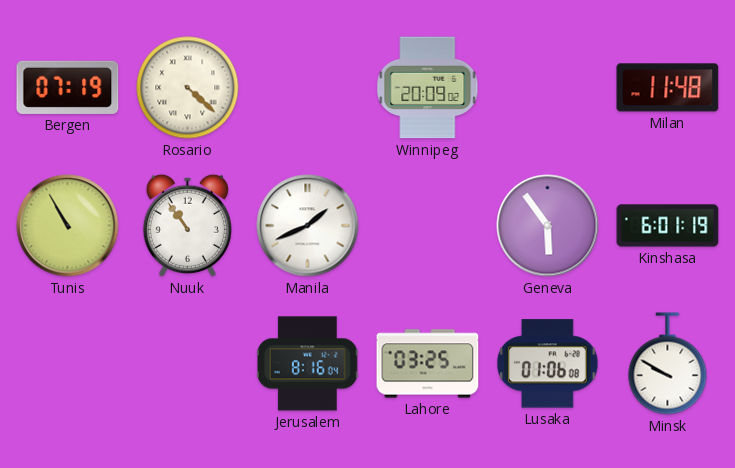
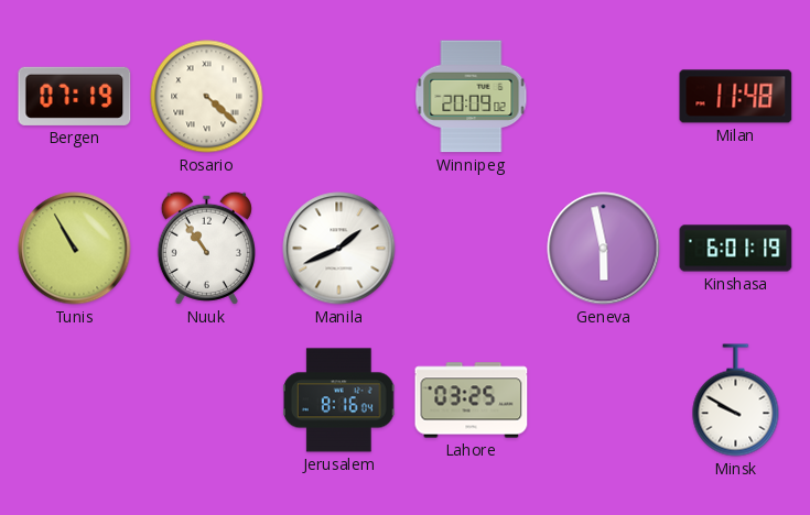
Geneva: 5:54 -> 5:58 (604, 249)
Lusaka: 01:06 -> none (548, 364)
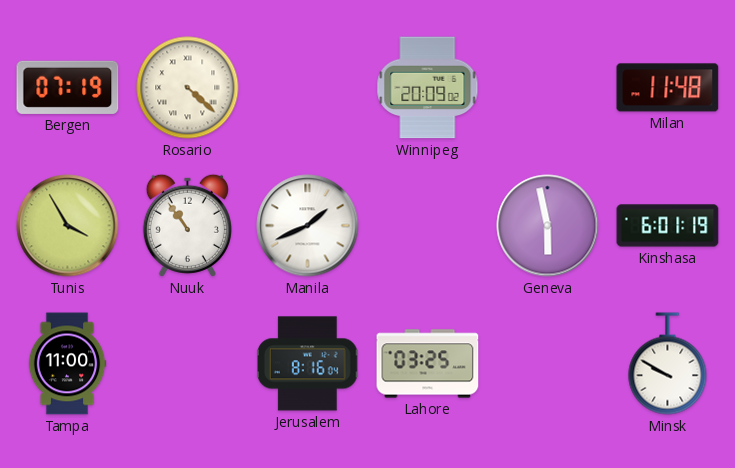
Tunis: 10:55 -> 3:55 (68, 226)
Tampa: none -> 11:00 (67, 364)
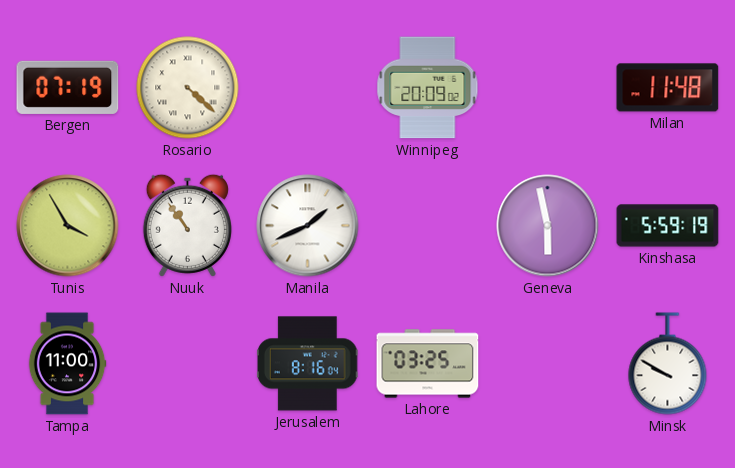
Kinshasa: 6:01 -> 5:59 (668, 226)
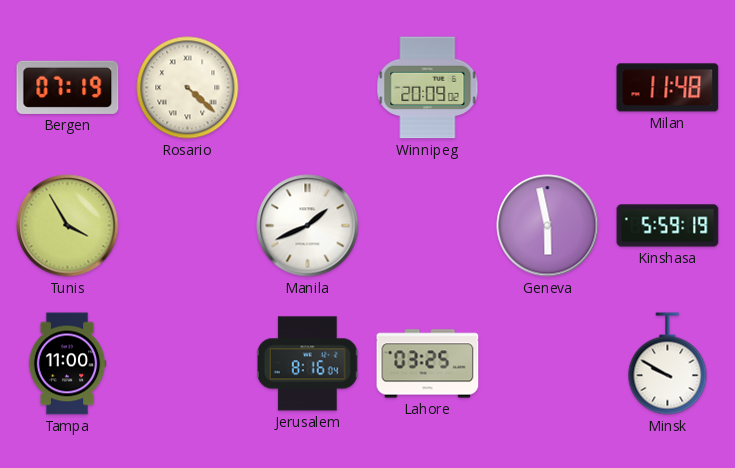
Nuuk: 10:54 -> none (187, 225)
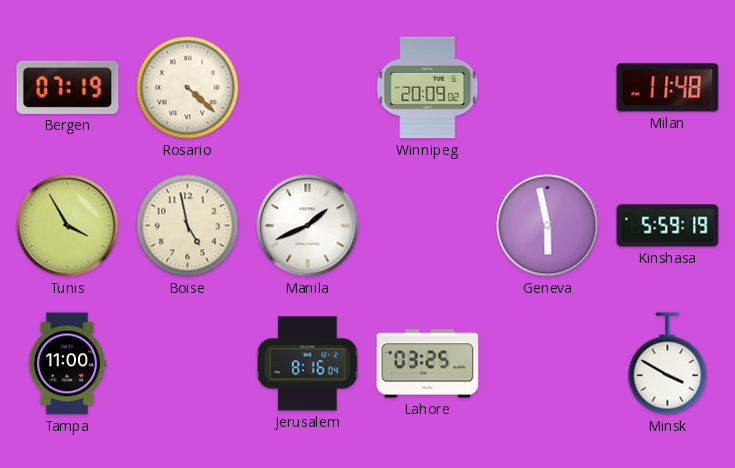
Boise: none -> 4:58 (188, 226)
Minsk: 9:50 -> 3:50 (668, 364)
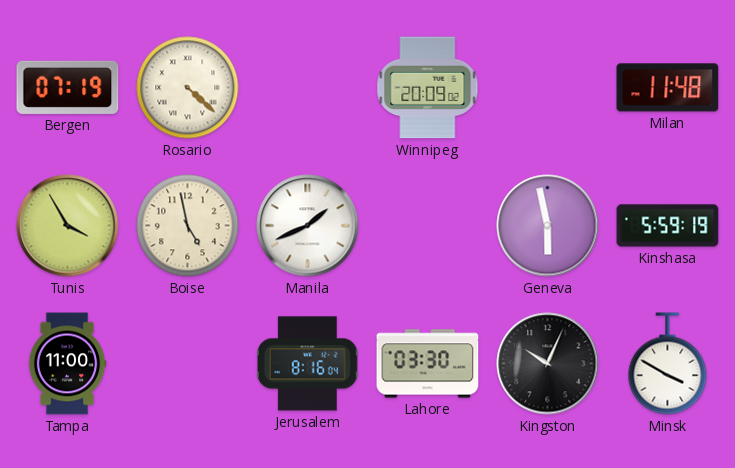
Lahore: 03:25 -> 03:30 (428, 364)
Kingston: none -> 10:04 (548, 364)
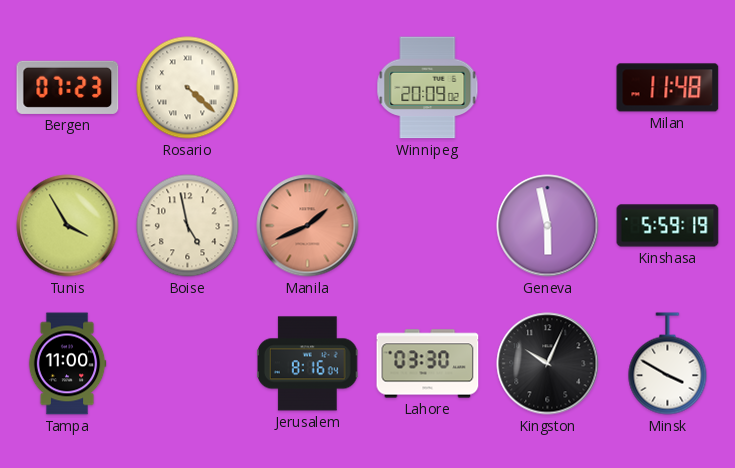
Bergen: 07:19 -> 07:23 (68, 87)
Manila dial: white -> salmon (308, 226)
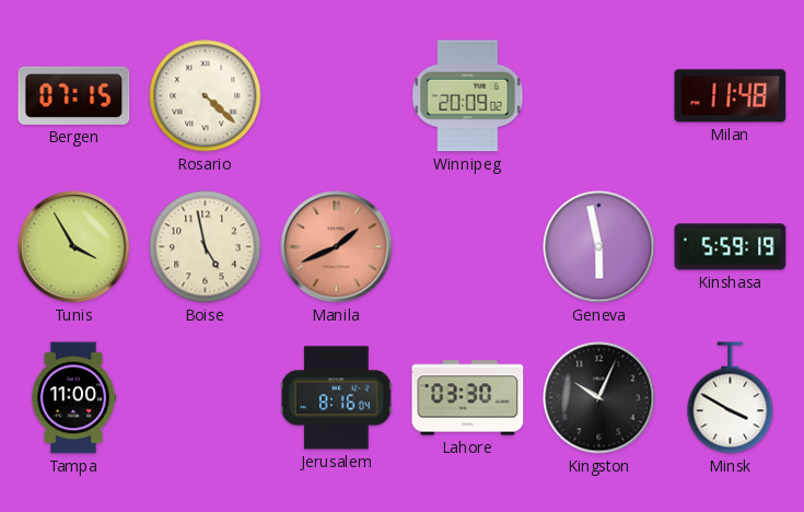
Bergen: 07:23 -> 07:15 (74, 95)
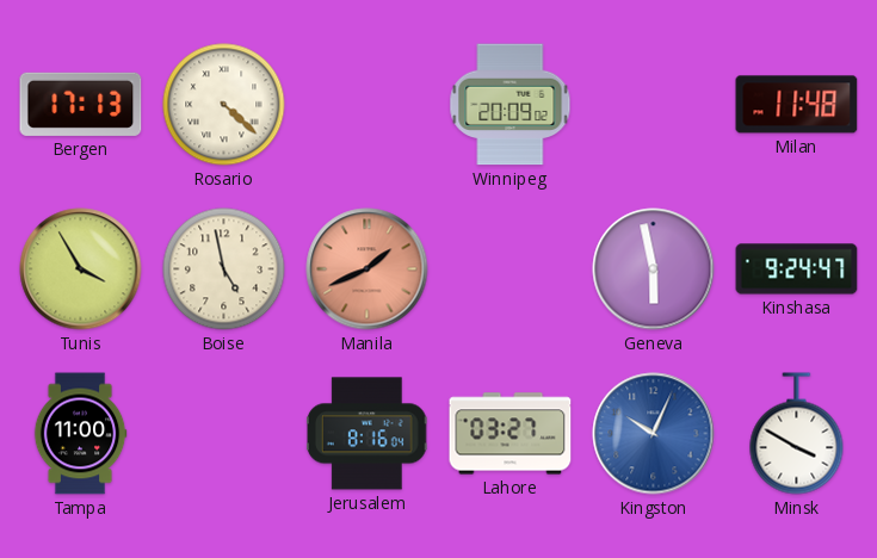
Bergen: 07:15 -> 17:13 (81, 104)
Kinshasa: 5:59 -> 9:24 (797, 269)
Lahore: 03:30 -> 03:27 (511, 434)
Kingston dial: black -> blue (654, 434)
